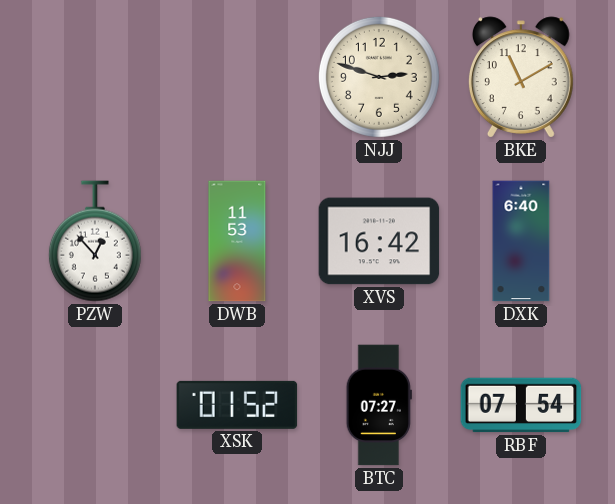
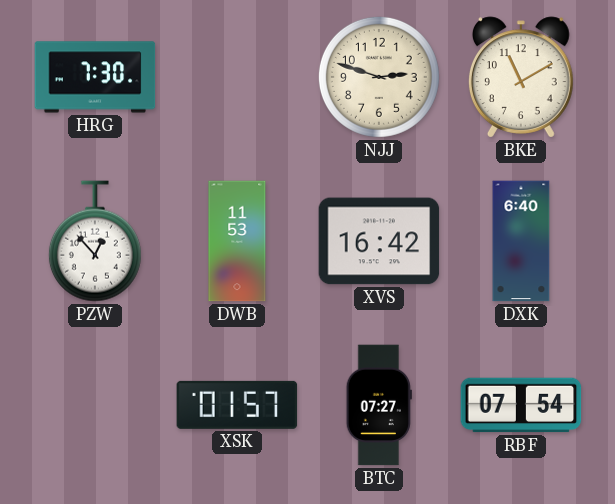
HRG: none -> 7:30 (95, 77)
XSK: 01:52 -> 01:57 (237, 405)
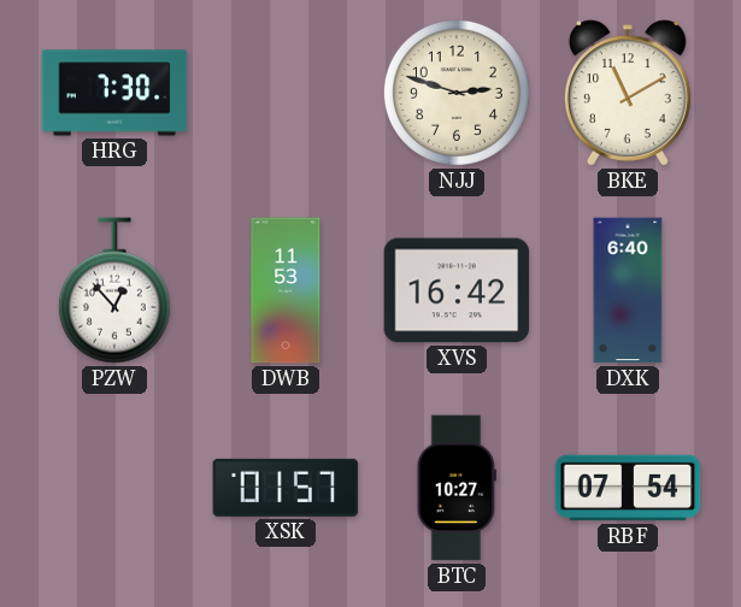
BTC: 07:27 -> 10:27 (457, 488)
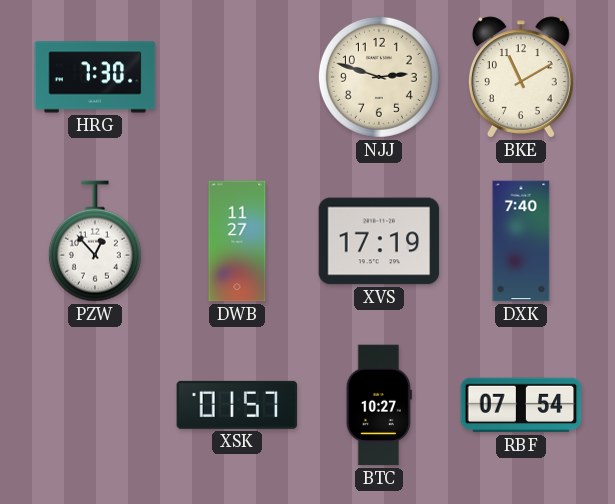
DWB: 11:53 -> 11:27 (237, 241)
XVS: 16:42 -> 17:19 (379, 241)
DXK: 6:40 -> 7:40 (521, 241)
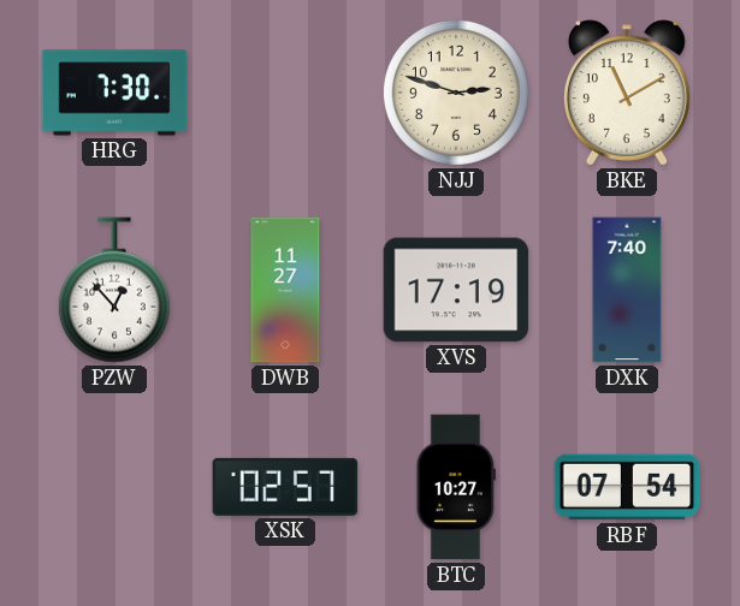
XSK: 01:57 -> 02:57 (285, 487)
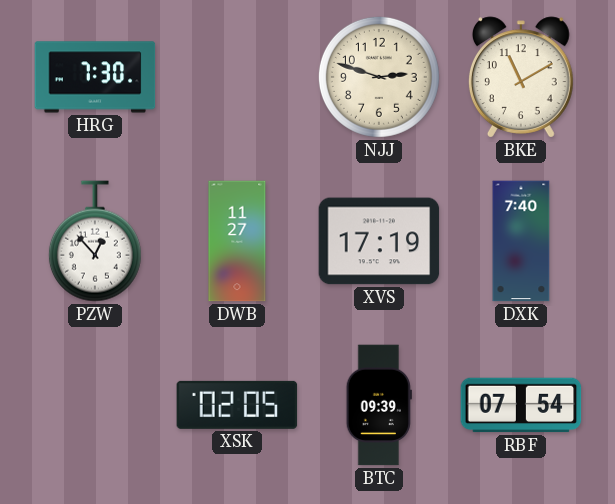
XSK: 02:57 -> 02:05 (237, 405)
BTC: 10:27 -> 09:39 (379, 405)
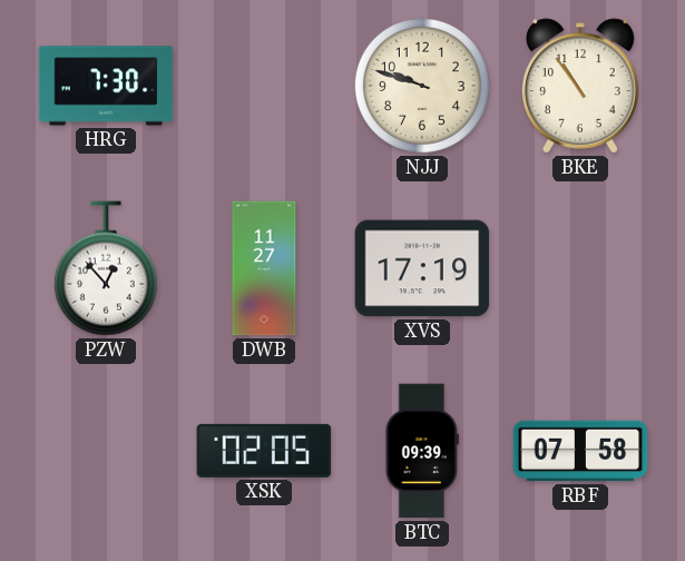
NJJ: 2:48 -> 9:48 (422, 86)
BKE: 11:10 -> 10:54 (580, 86)
DXK: 7:40 -> none (521, 241)
RBF: 07:54 -> 07:58 (580, 451)
